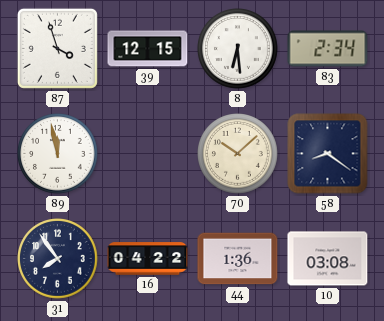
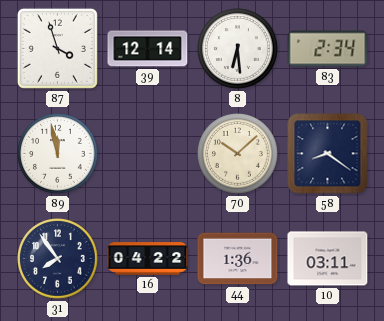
39: 12:15 -> 12:14 (148, 49)
10: 03:08 -> 03:11 (328, 259)
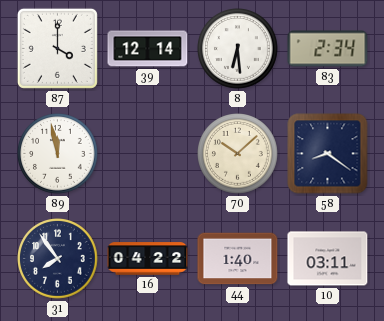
87: 3:57 -> 4:00 (57, 48)
44: 1:36 -> 1:40 (238, 259)
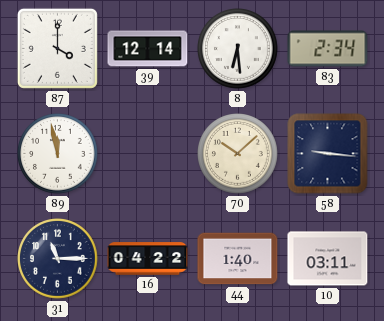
58: 8:21 -> 9:16 (328, 154)
31: 7:54 -> 11:15 (58, 259)
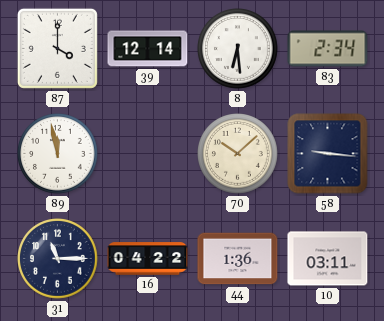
44: 1:40 -> 1:36 (238, 259)
